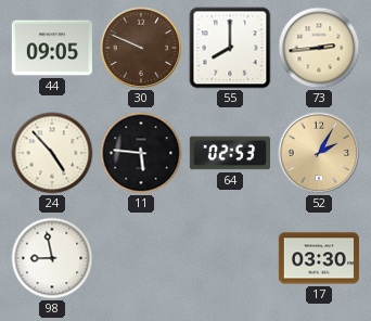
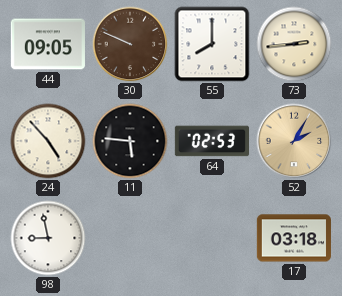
17: 03:30 -> 03:18 (293, 238)
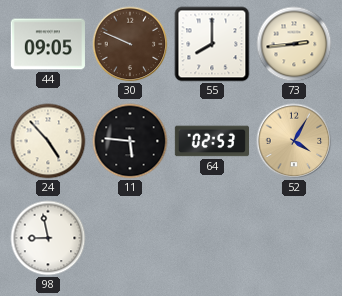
52: 2:05 -> 4:05 (294, 141)
17: 03:18 -> none (293, 238)
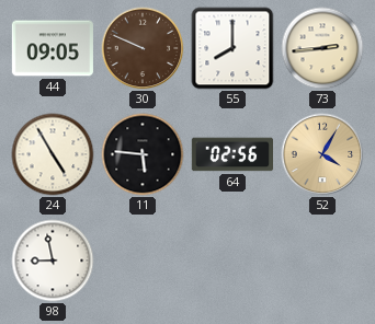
24: 4:53 -> 4:55 (53, 154)
64: 02:53 -> 02:56 (231, 154)
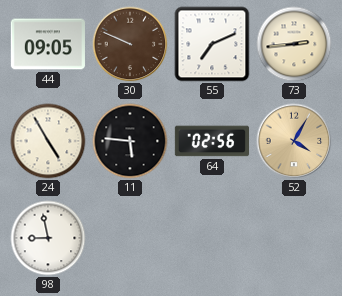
55: 8:00 -> 7:11 (212, 44)
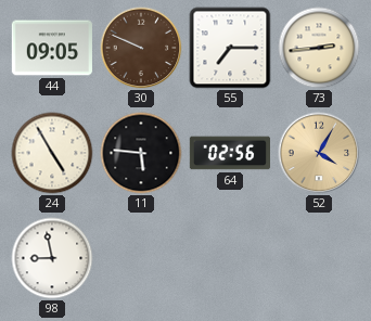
55: 7:11 -> 7:15 (230, 48)
